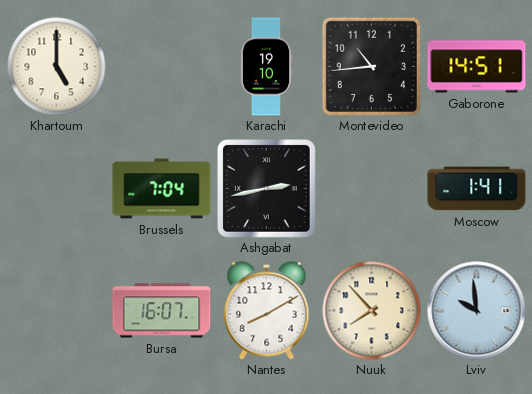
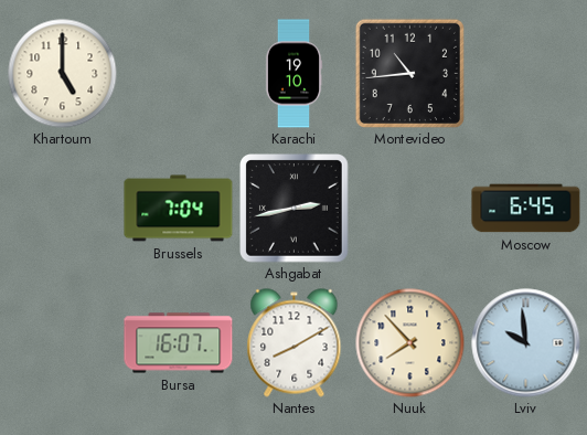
Gaborone: 14:51 -> none (477, 67)
Moscow: 1:41 -> 6:45 (526, 209)
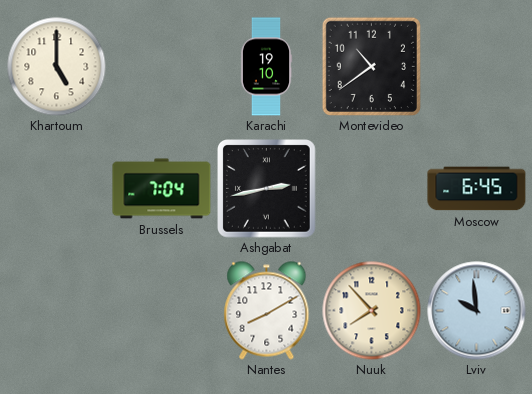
Montevideo: 10:44 -> 10:39 (371, 66)
Bursa: 16:07 -> none (179, 343)
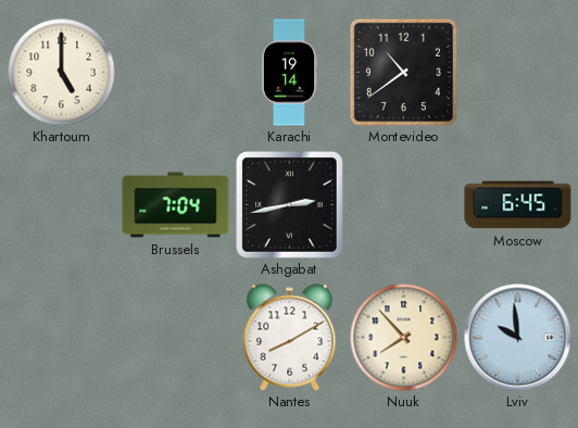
Karachi: 19:10 -> 19:14 (289, 73)
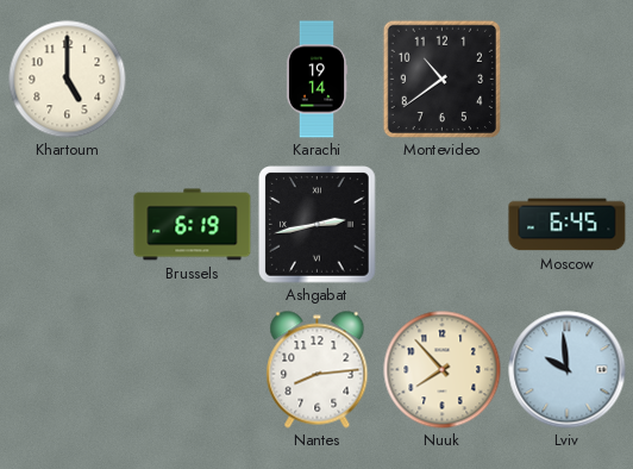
Brussels: 7:04 -> 6:19 (193, 225)
Nantes: 8:10 -> 8:14 (318, 370)
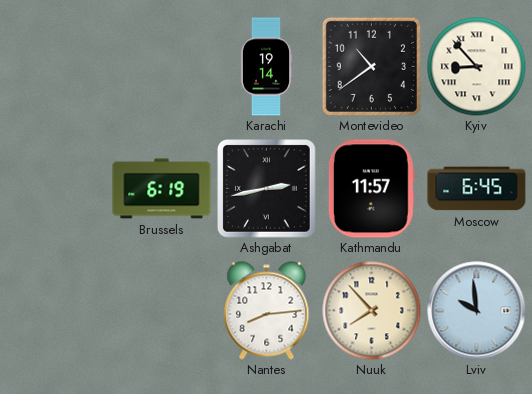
Khartoum: 5:00 -> none (68, 80)
Kyiv: none -> 8:53 (477, 67)
Kathmandu: none -> 11:57 (371, 189)
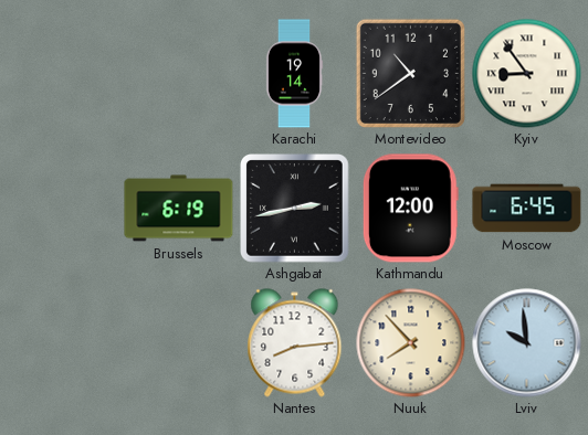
Kyiv: 8:53 -> 8:54 (527, 74)
Kathmandu: 11:57 -> 12:00 (410, 209)
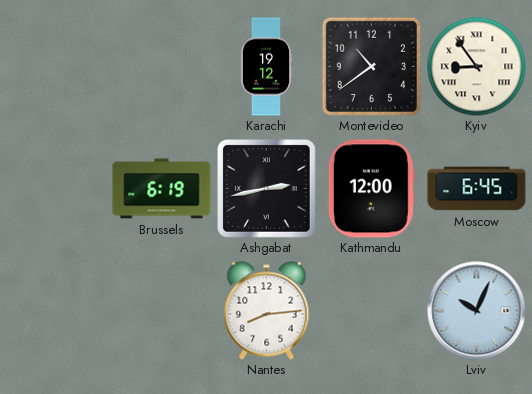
Karachi: 19:14 -> 19:12 (266, 67)
Nuuk: 7:53 -> none (411, 343)
Lviv: 9:59 -> 10:04 (477, 311)
